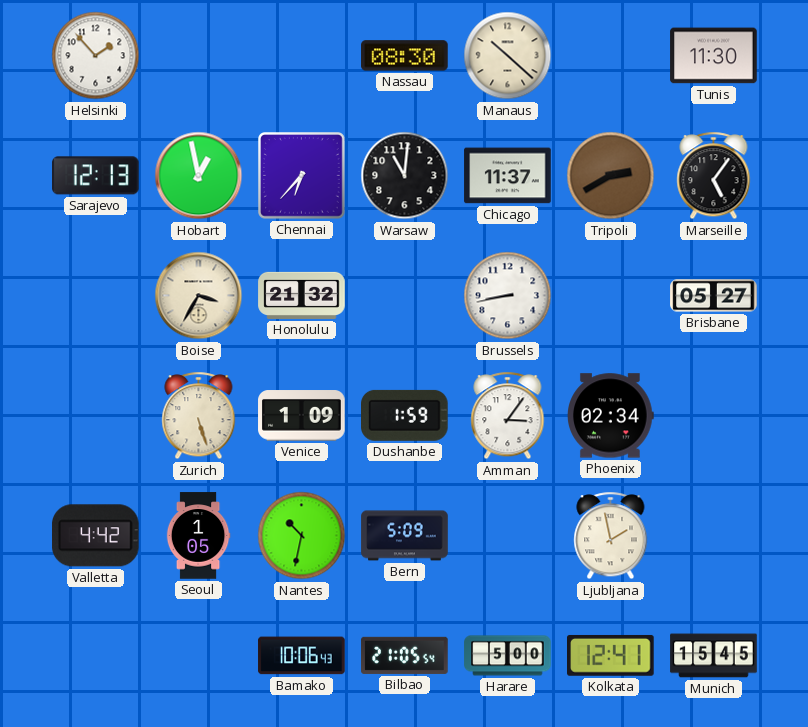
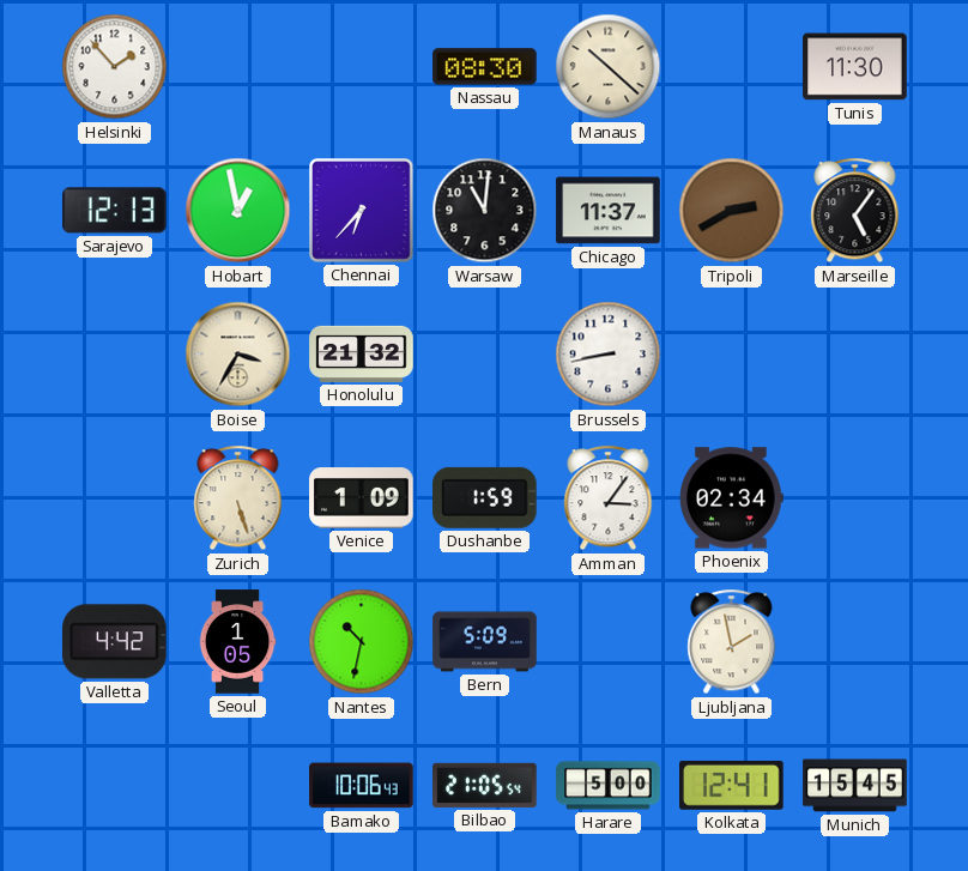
Brisbane: 05:27 -> none (714, 296)
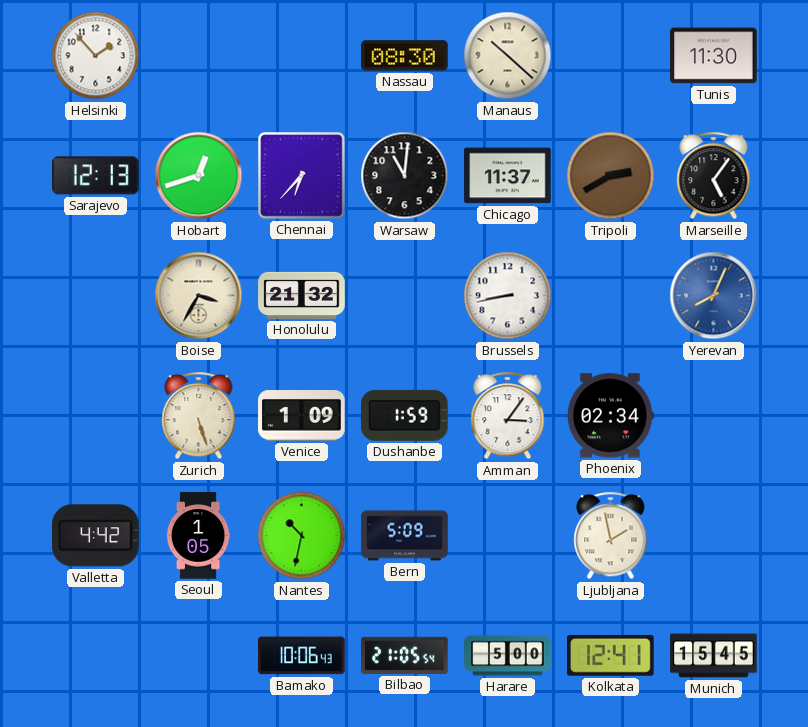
Hobart: 12:58 -> 12:42 (199, 176)
Yerevan: none -> 8:04 (714, 296)
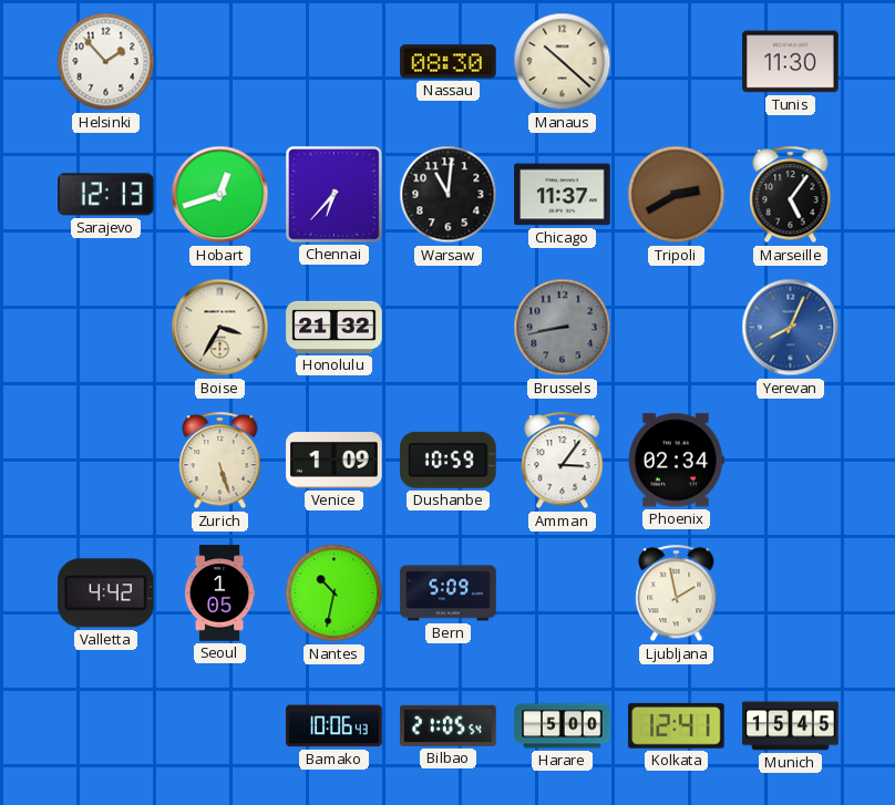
Brussels dial: white -> grey (563, 328)
Dushanbe: 1:59 -> 10:59 (449, 460)
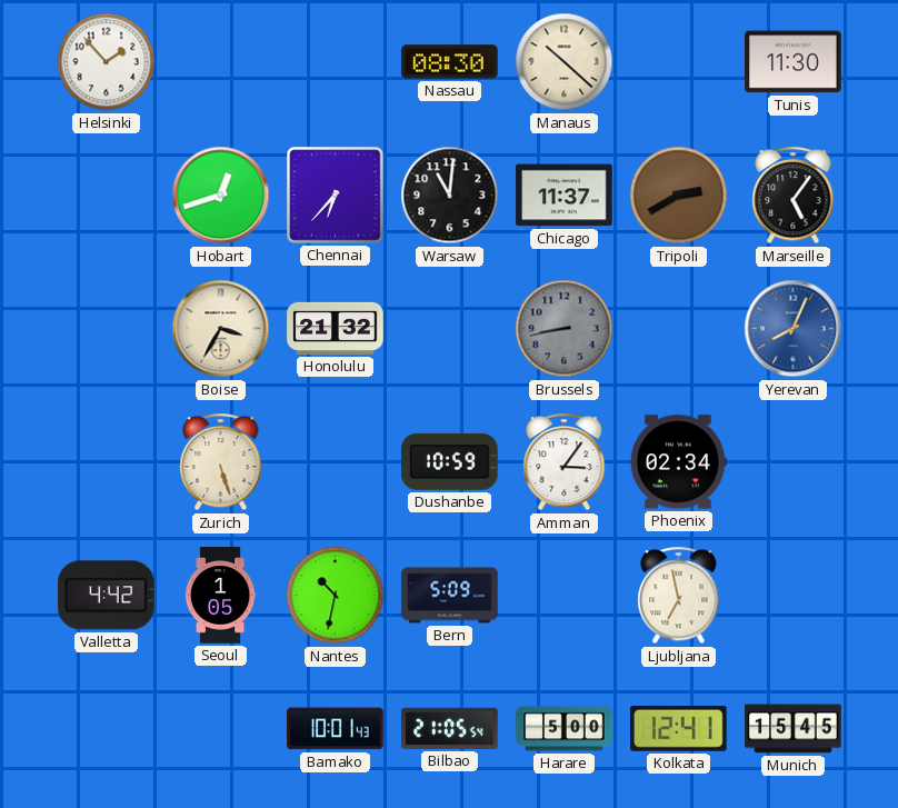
Sarajevo: 12:13 -> none (106, 195)
Venice: 1:09 -> none (335, 461)
Ljubljana: 1:58 -> 6:58 (679, 596)
Bamako: 10:06 -> 10:01 (336, 729)
